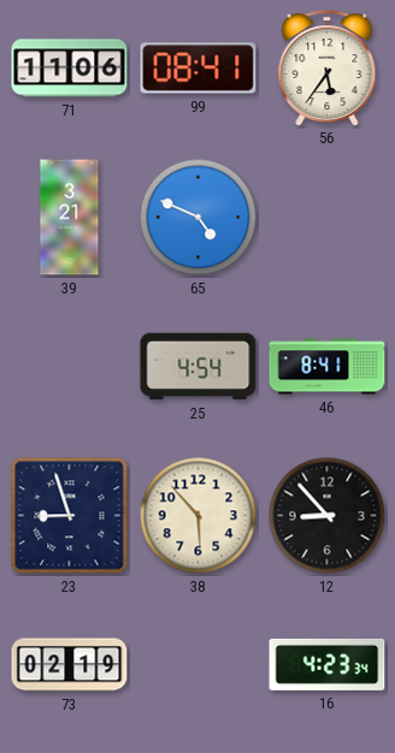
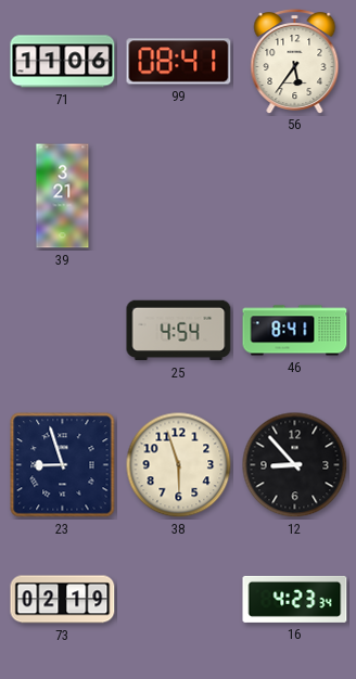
65: 4:49 -> none (199, 218)
38: 5:53 -> 5:57 (179, 465)
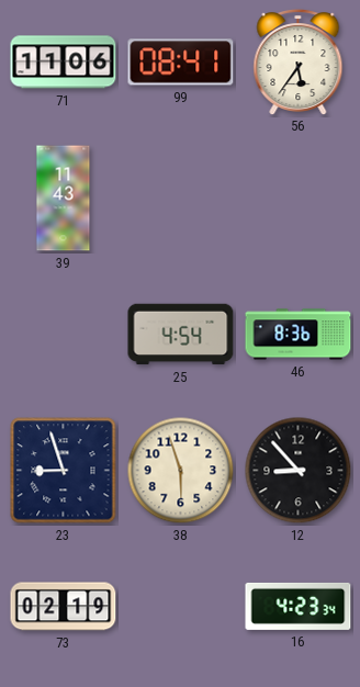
39: 3:21 -> 11:43 (64, 199)
46: 8:41 -> 8:36 (299, 335)
